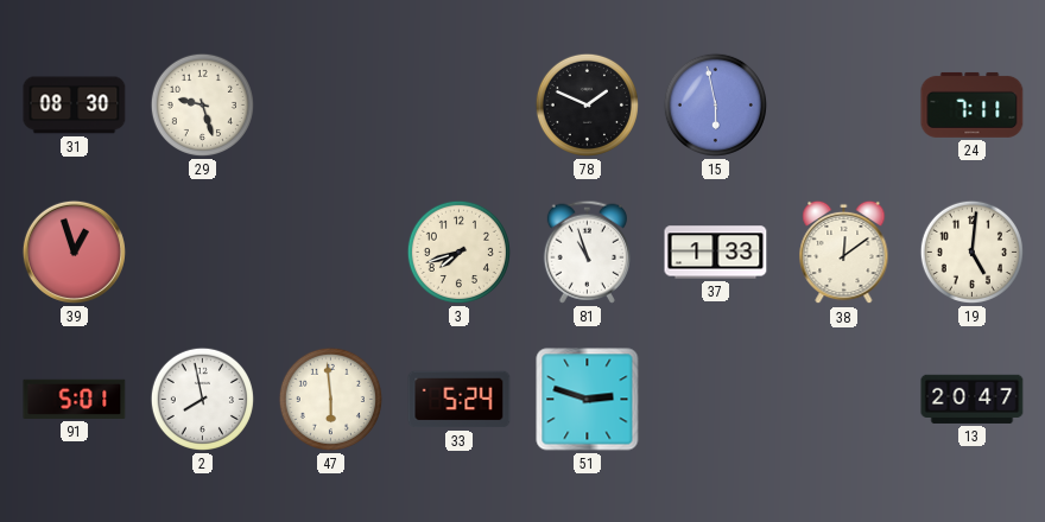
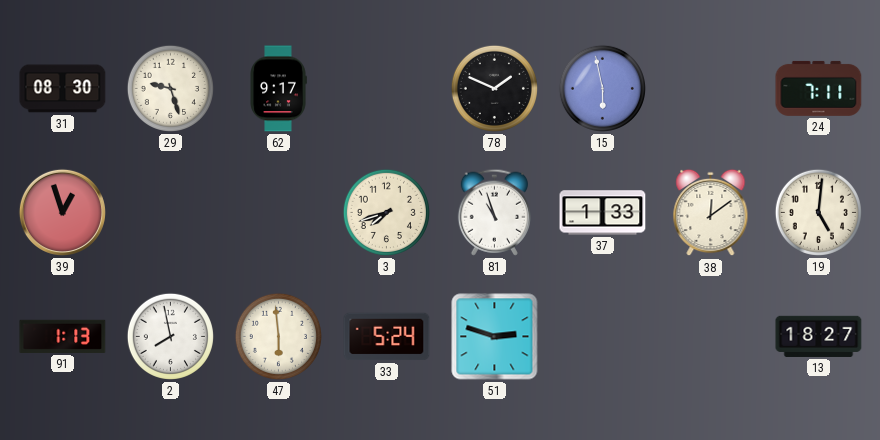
62: none -> 9:17 (278, 89)
91: 5:01 -> 1:13 (63, 336)
13: 20:47 -> 18:27 (819, 336)
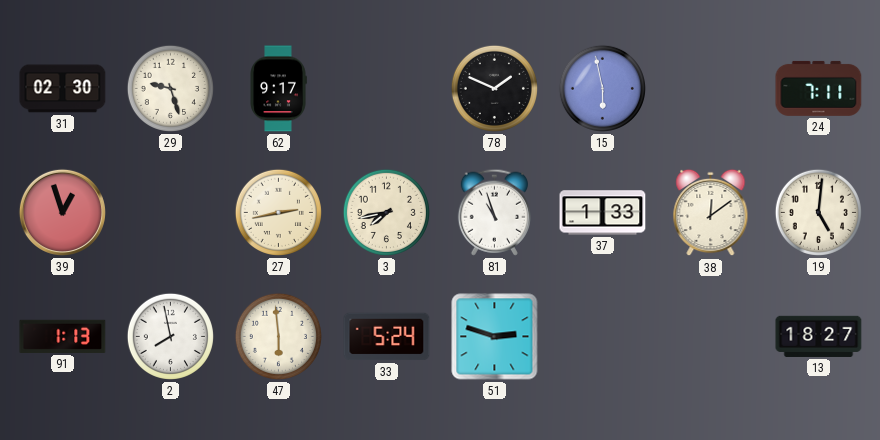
31: 08:30 -> 02:30 (63, 89)
27: none -> 2:43 (278, 212)
3: 7:42 -> 7:43 (386, 212)
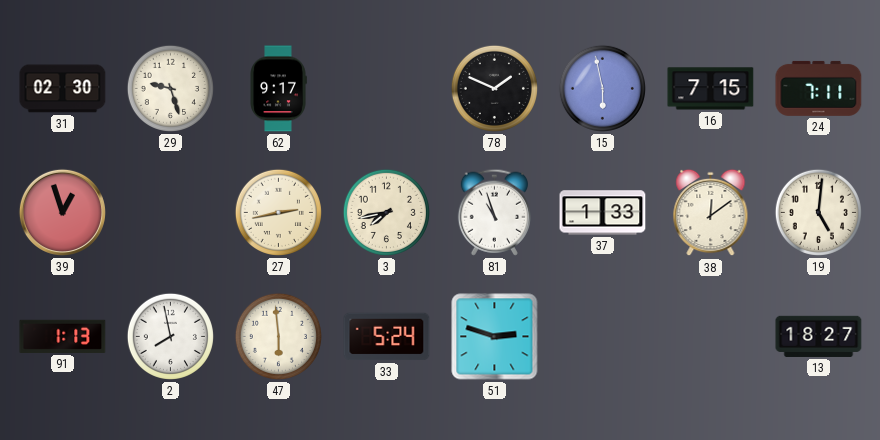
16: none -> 7:15 (711, 89)
